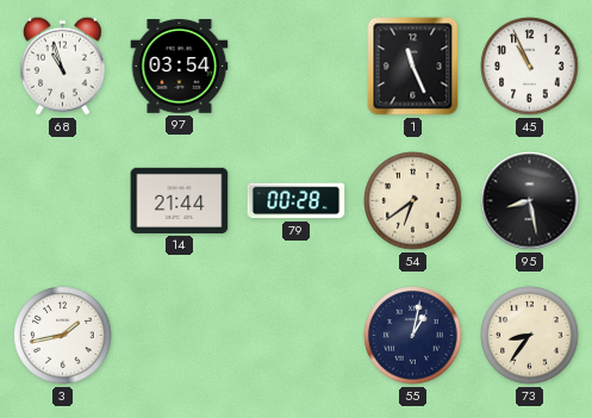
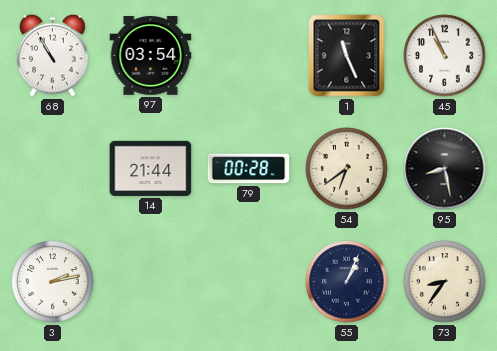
68: 10:57 -> 10:55 (52, 55)
3: 1:43 -> 2:13 (53, 282)
55: 1:02 -> 1:04 (347, 282)
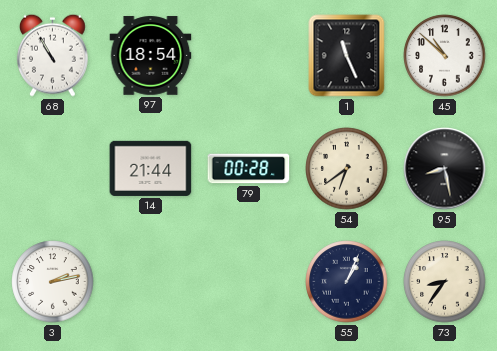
97: 03:54 -> 18:54 (151, 56)
45: 10:56 -> 10:52 (445, 56)
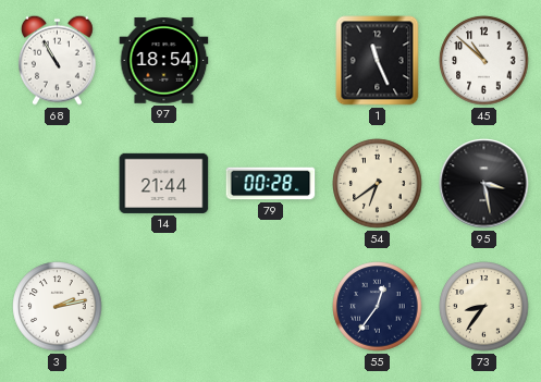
95: 8:28 -> 3:28 (484, 184)
55: 1:04 -> 12:36 (378, 307)
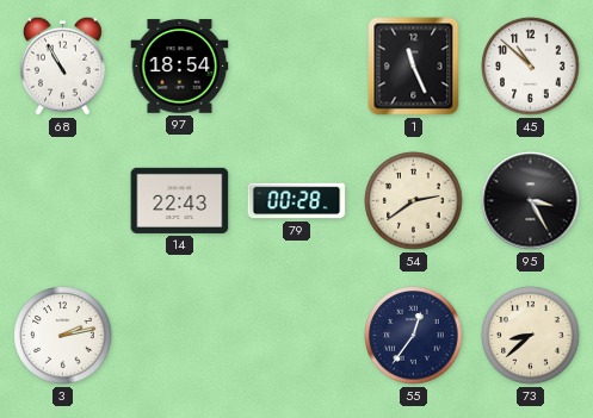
14: 21:44 -> 22:43 (180, 200)
54: 6:39 -> 2:39 (414, 201)
95: 3:28 -> 3:25 (531, 201)
73: 8:36 -> 8:38 (531, 336)
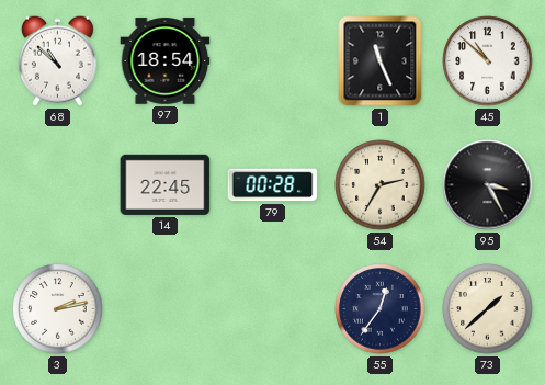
68: 10:55 -> 10:52 (57, 60)
14: 22:43 -> 22:45 (166, 184)
54: 2:39 -> 2:35 (381, 185)
73: 8:38 -> 1:38 (488, 309)
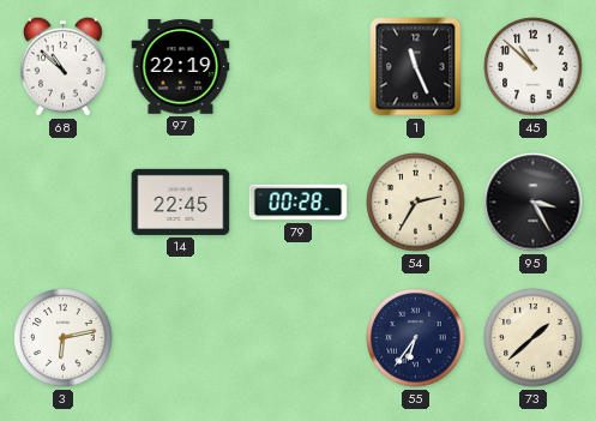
97: 18:54 -> 22:19 (181, 67)
3: 2:13 -> 6:13 (64, 338)
55: 12:36 -> 6:36 (416, 338)
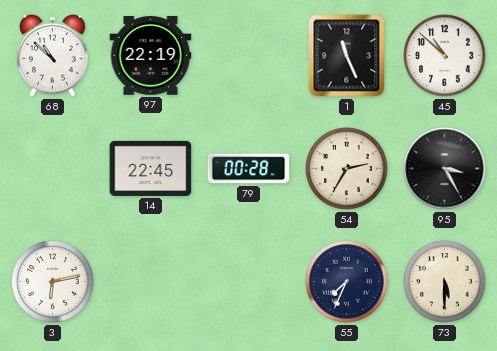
55: 6:36 -> 7:34 (347, 282)
73: 1:38 -> 5:30 (445, 282)
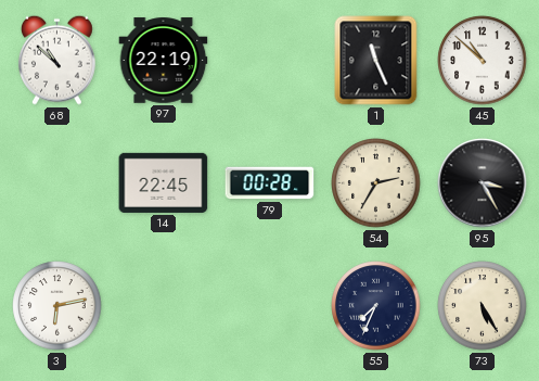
73: 5:30 -> 5:25 (483, 306)
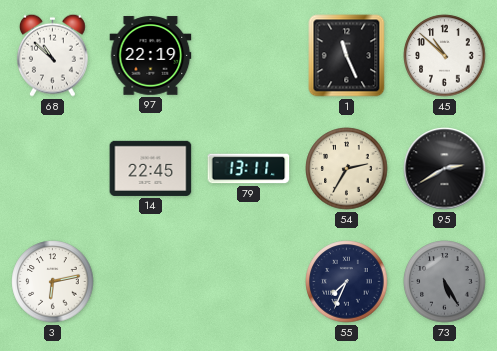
79: 00:28 -> 13:11 (249, 169)
95: 3:25 -> 2:40 (445, 169)
73 dial: cream -> grey (445, 282)
